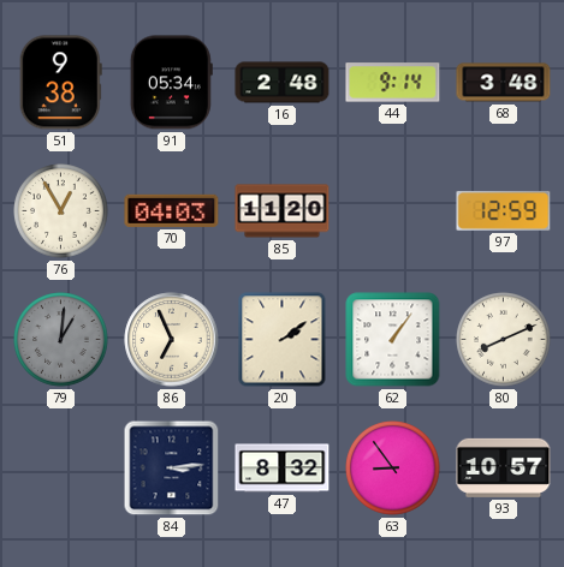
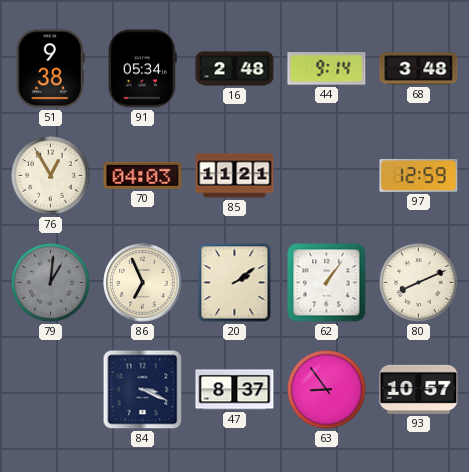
85: 11:20 -> 11:21 (235, 176)
84: 3:14 -> 3:19 (143, 390)
47: 8:32 -> 8:37 (235, 390)
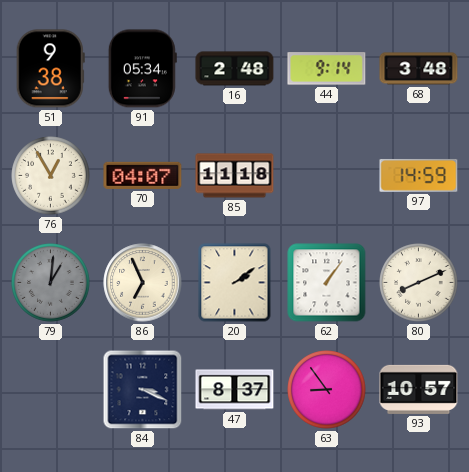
70: 04:03 -> 04:07 (143, 175)
85: 11:21 -> 11:18 (235, 176)
97: 12:59 -> 14:59 (419, 175)
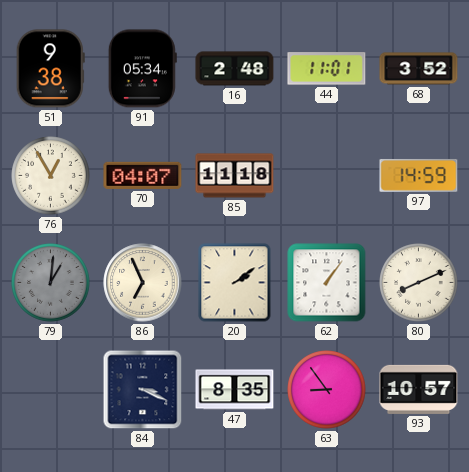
44: 9:14 -> 11:01 (327, 69)
68: 3:48 -> 3:52 (419, 69)
47: 8:37 -> 8:35 (235, 390)
